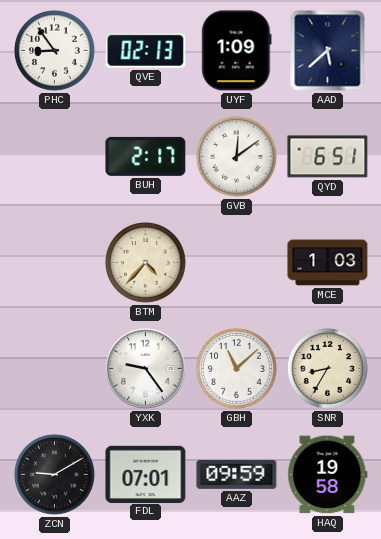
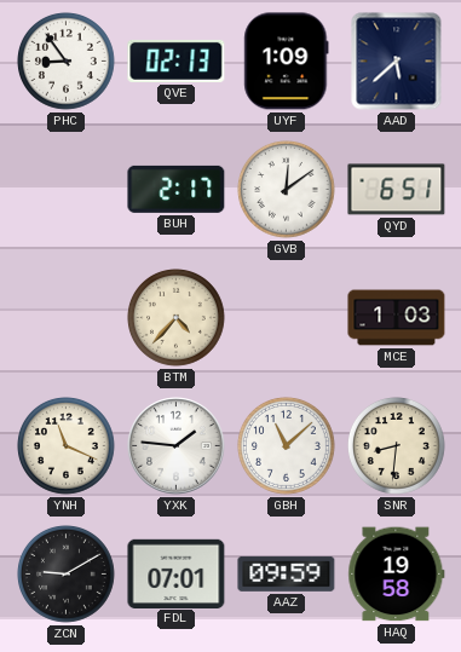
YNH: none -> 11:19 (67, 446)
YXK: 9:24 -> 1:46 (177, 446)
SNR: 8:35 -> 8:31 (397, 446)
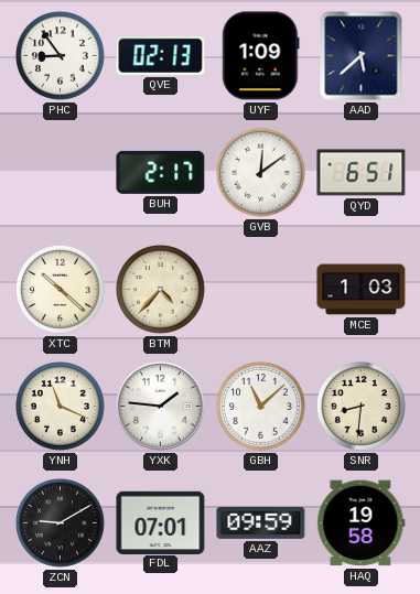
XTC: none -> 10:22 (61, 290)
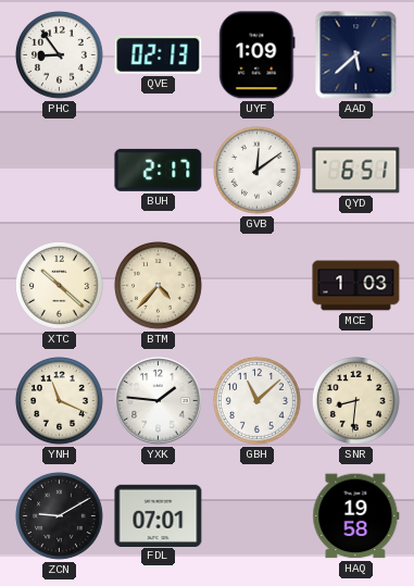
AAZ: 09:59 -> none (261, 522)
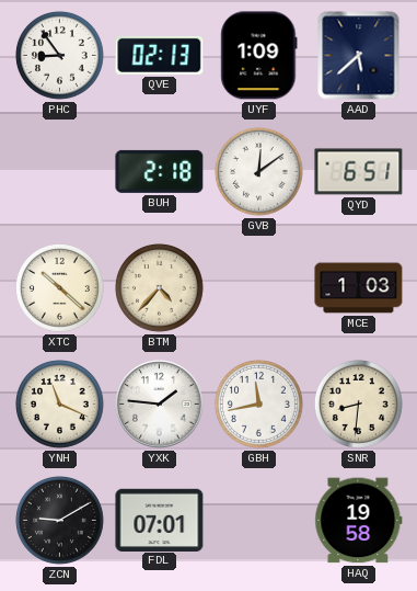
BUH: 2:17 -> 2:18 (160, 171)
GBH: 11:08 -> 11:43 (259, 405)
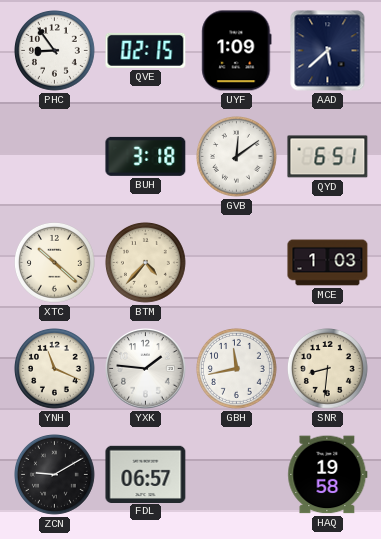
QVE: 02:13 -> 02:15 (146, 50)
BUH: 2:18 -> 3:18 (146, 156)
FDL: 07:01 -> 06:57 (146, 474)
